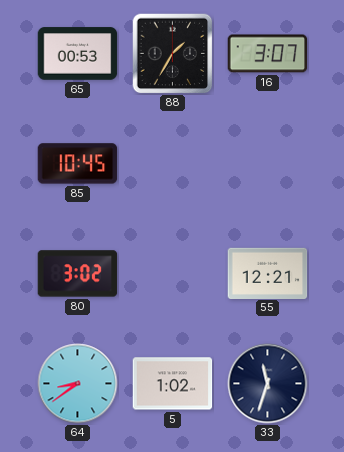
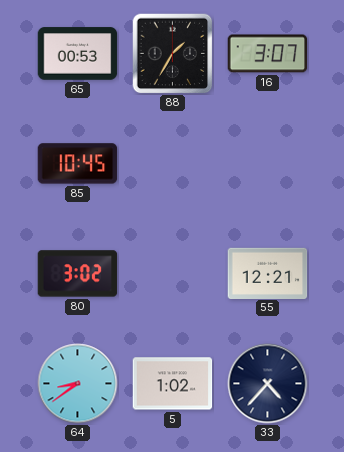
33: 11:33 -> 4:37 (268, 384)
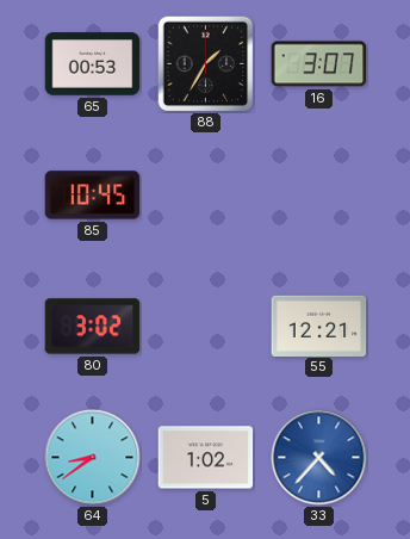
33 dial: navy -> blue (319, 458)
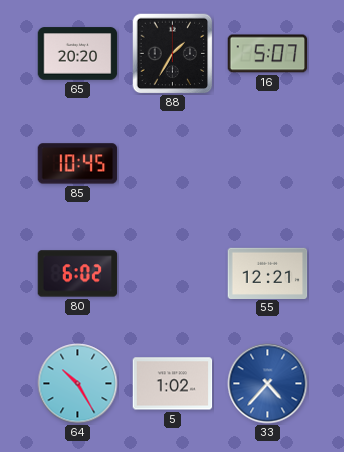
65: 00:53 -> 20:20 (78, 54)
16: 3:07 -> 5:07 (268, 54)
80: 3:02 -> 6:02 (78, 274)
64: 8:39 -> 10:25 (78, 384)
